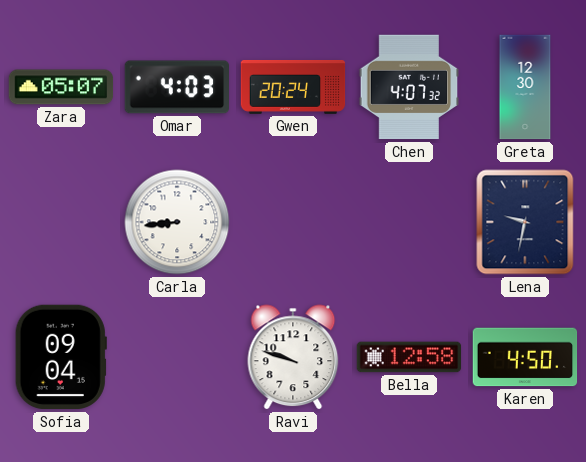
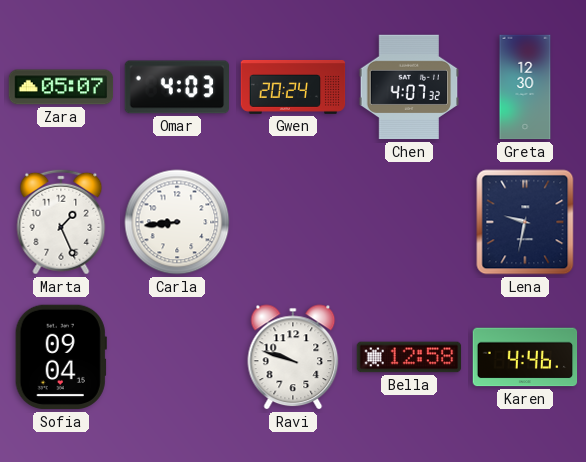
Marta: none -> 1:26 (61, 222)
Karen: 4:50 -> 4:46 (525, 357)
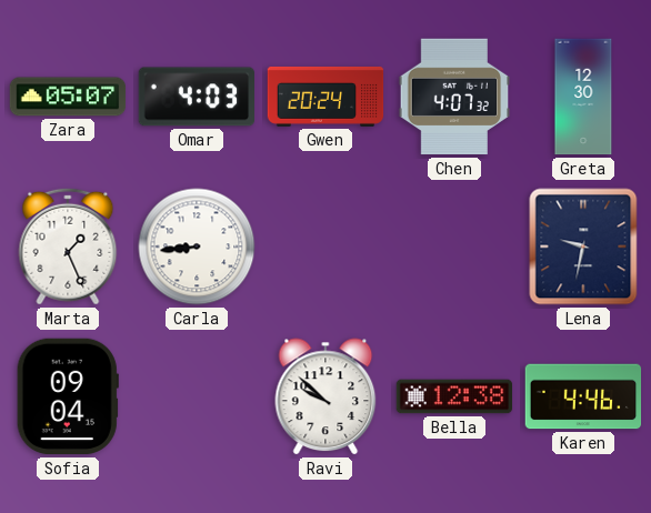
Ravi: 9:48 -> 9:52 (325, 396)
Bella: 12:58 -> 12:38 (454, 396)
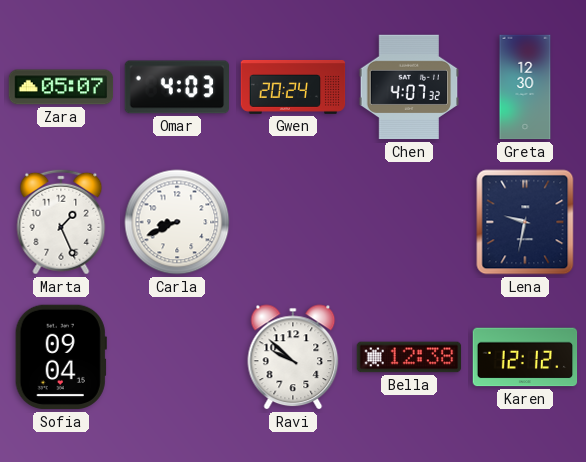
Carla: 8:44 -> 8:41 (177, 222)
Karen: 4:46 -> 12:12 (525, 357)
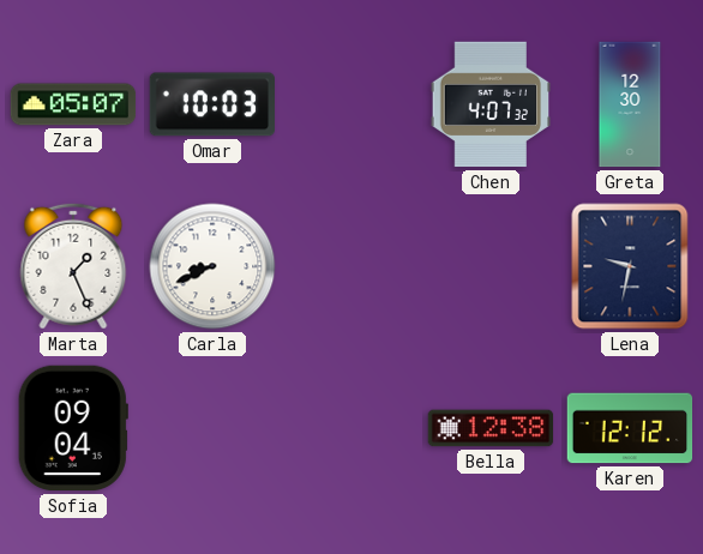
Omar: 4:03 -> 10:03 (212, 104)
Gwen: 20:24 -> none (293, 87)
Ravi: 9:52 -> none (293, 357)
